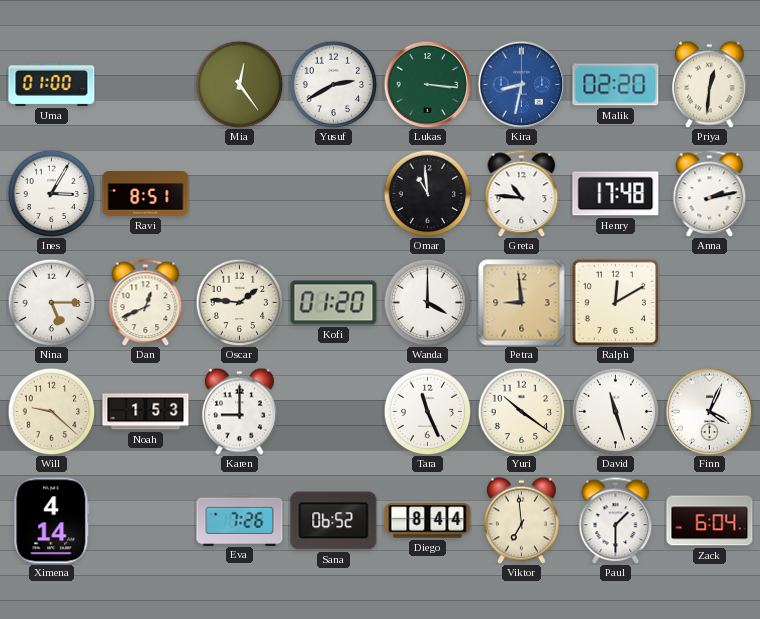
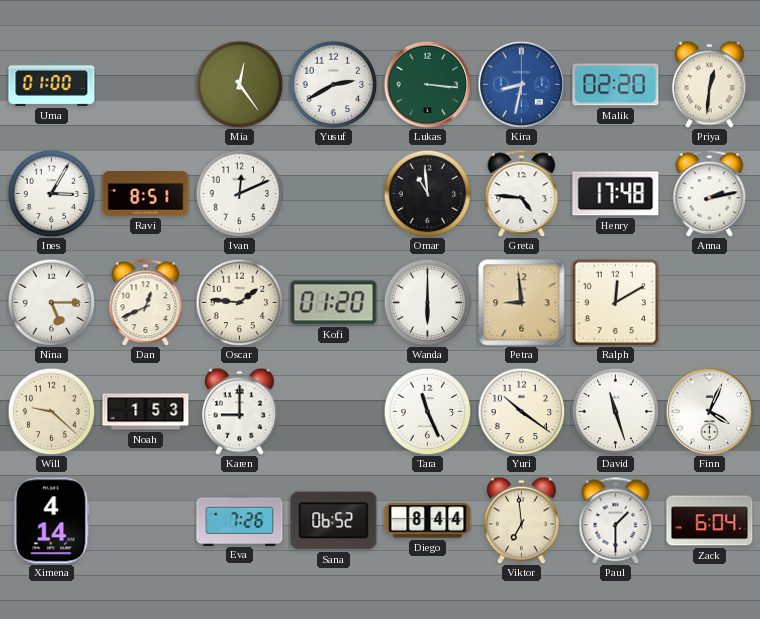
Ivan: none -> 12:11 (239, 193)
Greta: 10:46 -> 4:46 (522, 193)
Wanda: 4:00 -> 6:00 (427, 302)
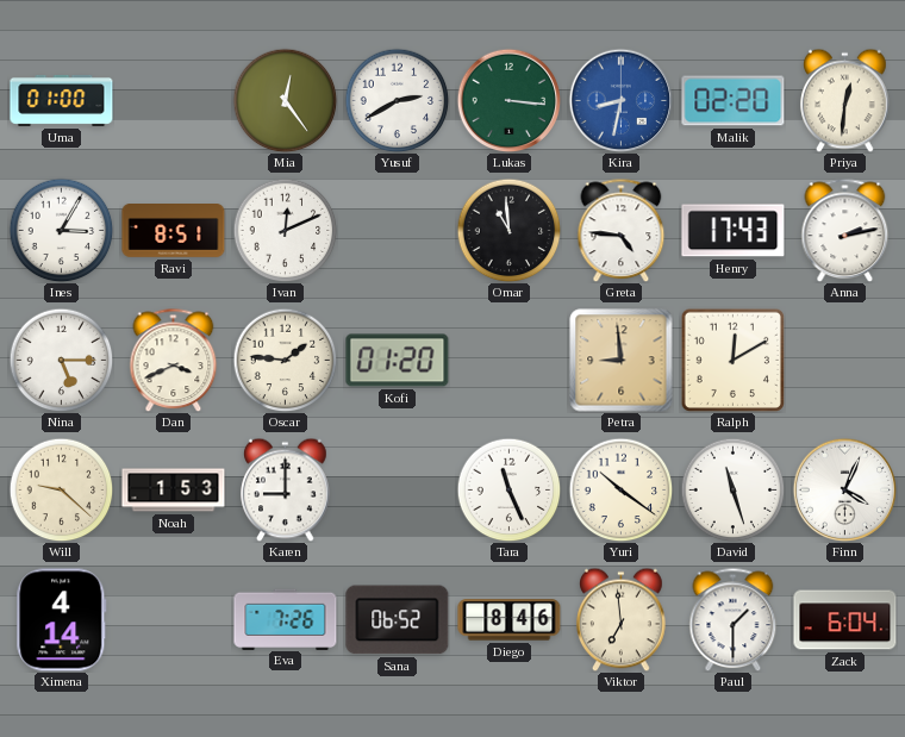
Henry: 17:48 -> 17:43 (734, 231)
Dan: 12:41 -> 3:41 (174, 360)
Wanda: 6:00 -> none (427, 302)
Diego: 8:44 -> 8:46 (510, 620)
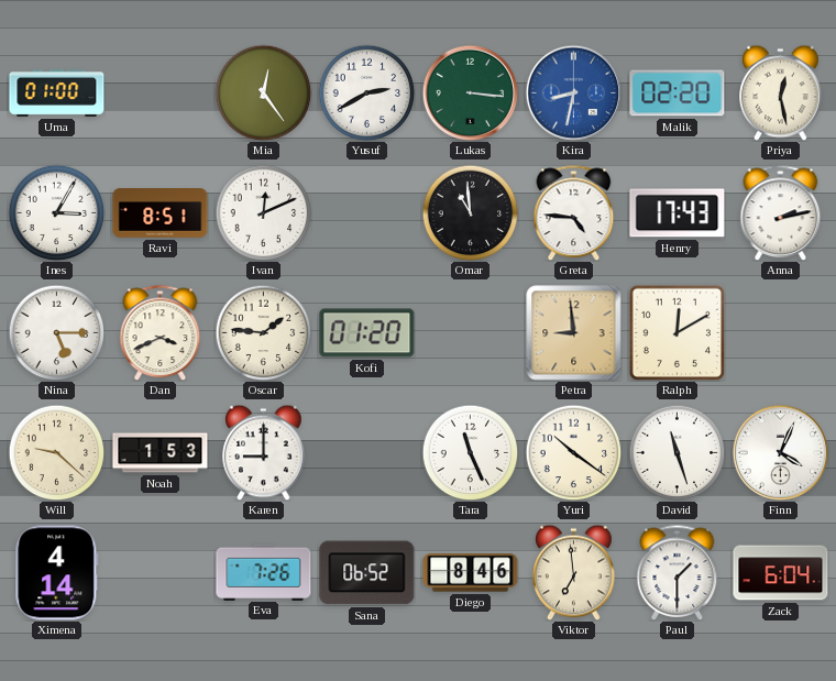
Priya: 12:31 -> 12:28 (781, 92)
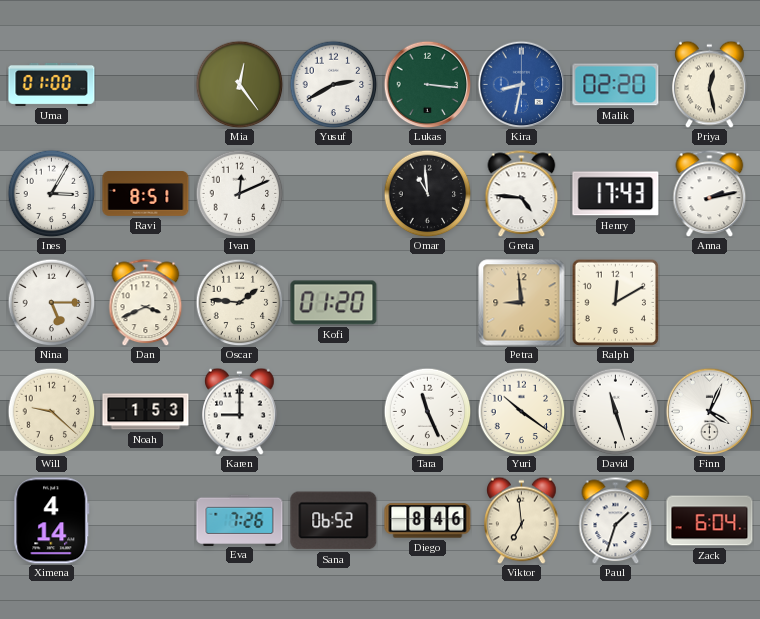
Paul: 1:30 -> 1:33 (616, 520)
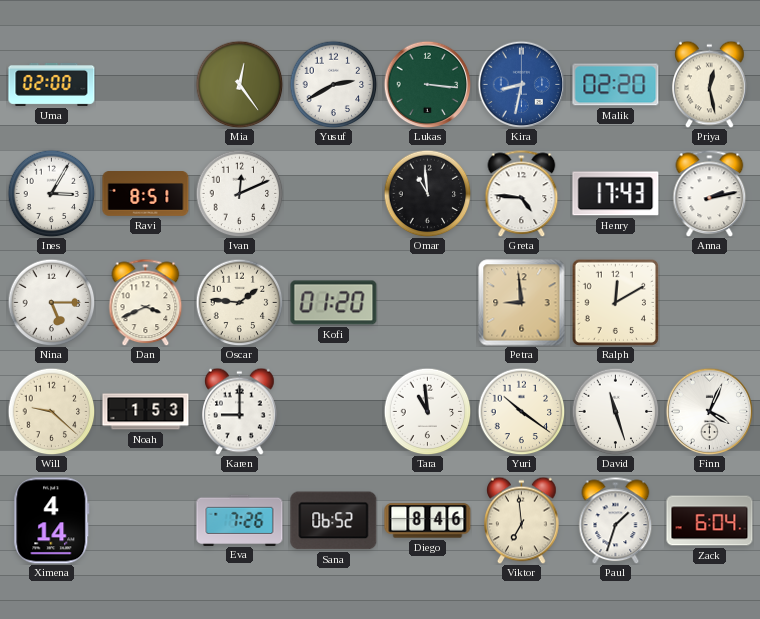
Uma: 01:00 -> 02:00 (52, 84)
Tara: 11:26 -> 10:59 (427, 411)
